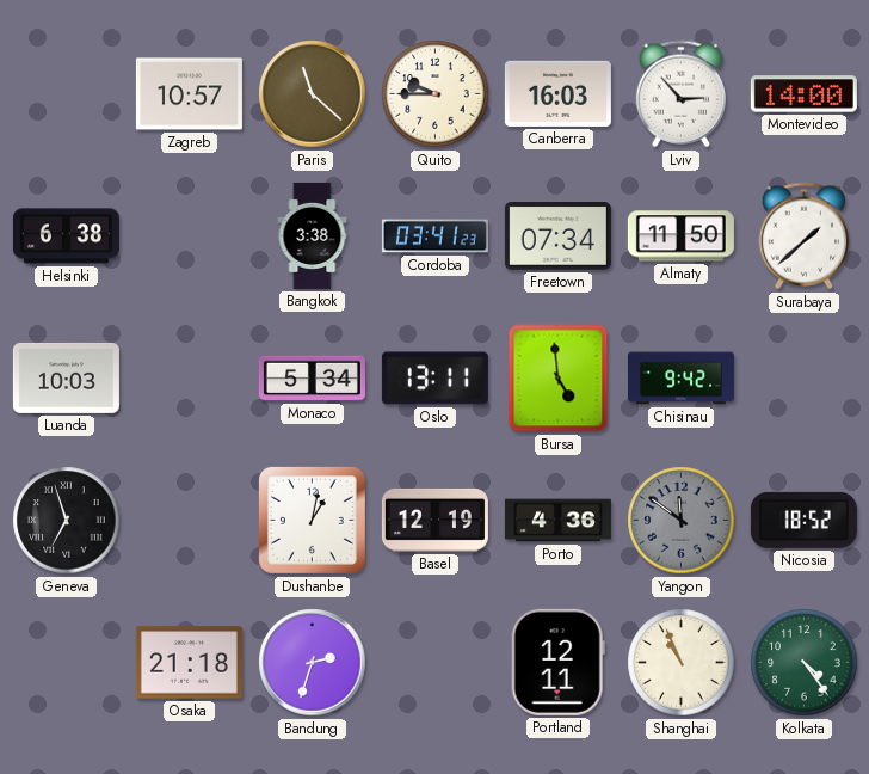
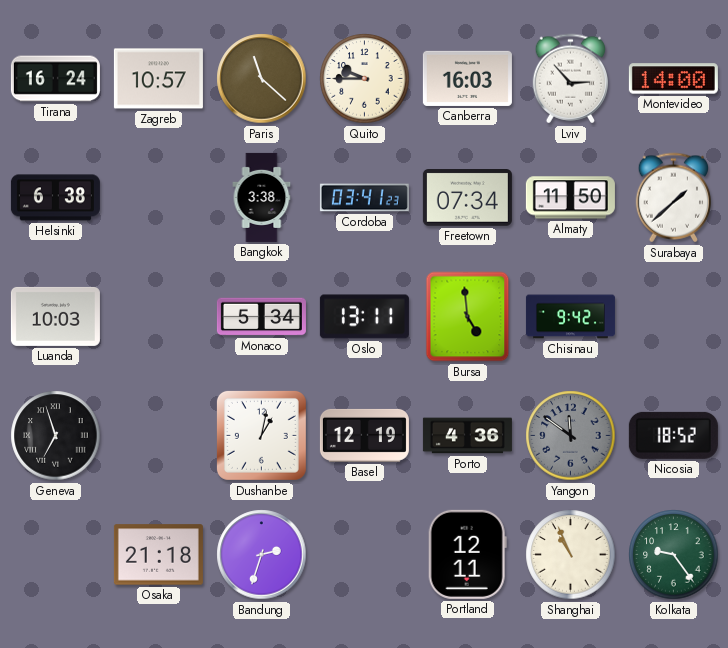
Tirana: none -> 16:24 (55, 79)
Kolkata: 4:24 -> 9:24 (674, 555)
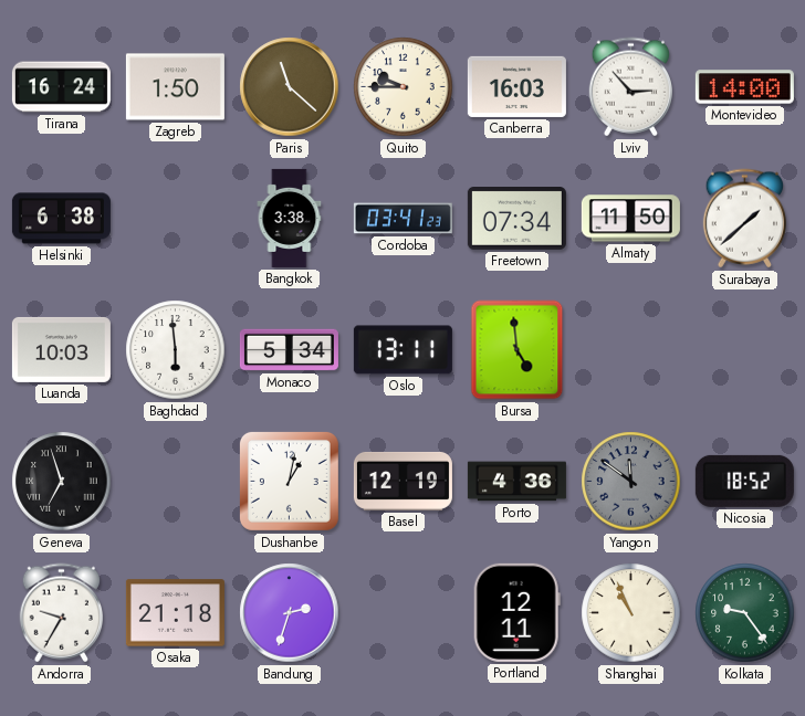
Zagreb: 10:57 -> 1:50 (175, 87)
Baghdad: none -> 5:59 (176, 350)
Chisinau: 9:42 -> none (570, 317)
Andorra: none -> 9:35 (61, 613)
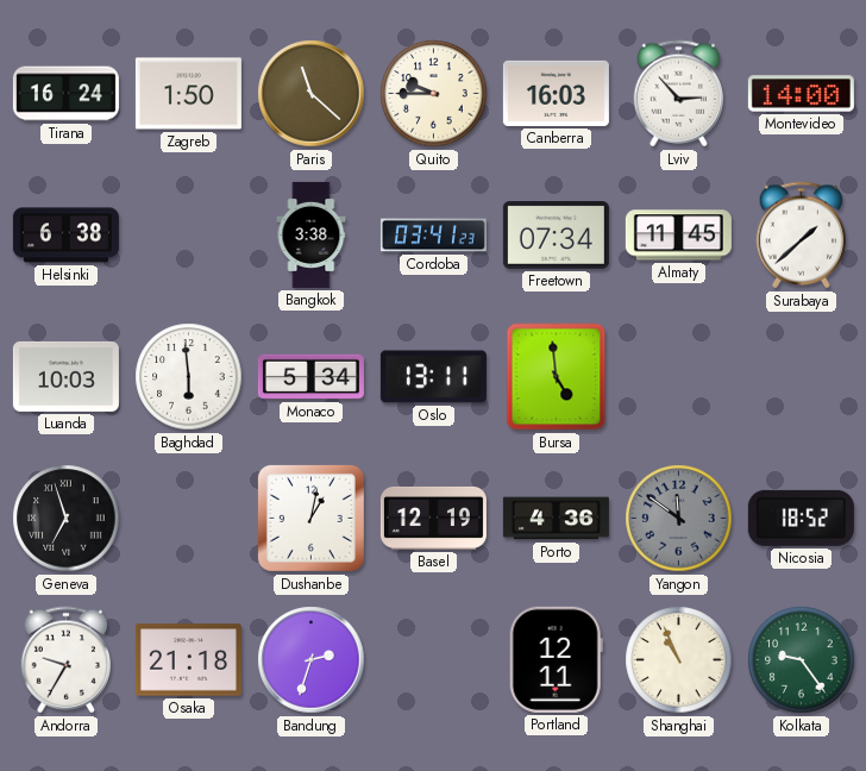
Almaty: 11:50 -> 11:45 (678, 236)
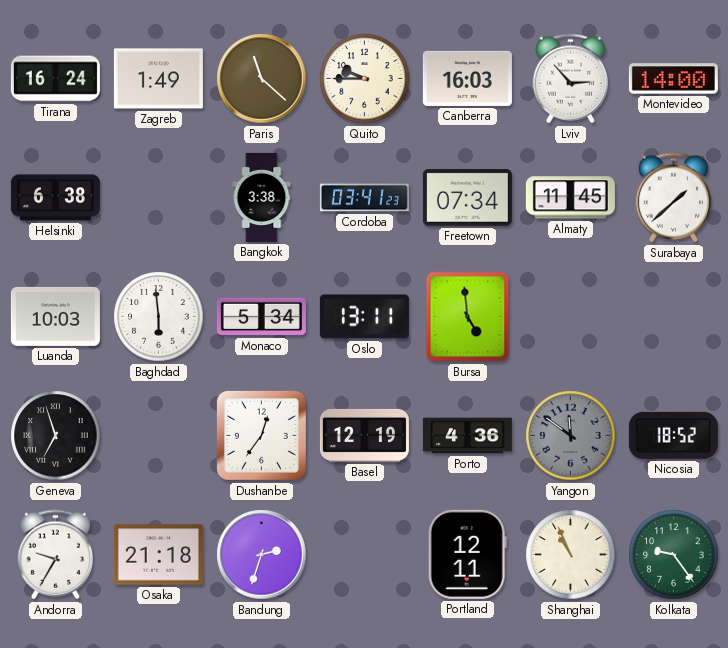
Zagreb: 1:50 -> 1:49 (158, 79)
Dushanbe: 1:02 -> 12:36 (261, 435)
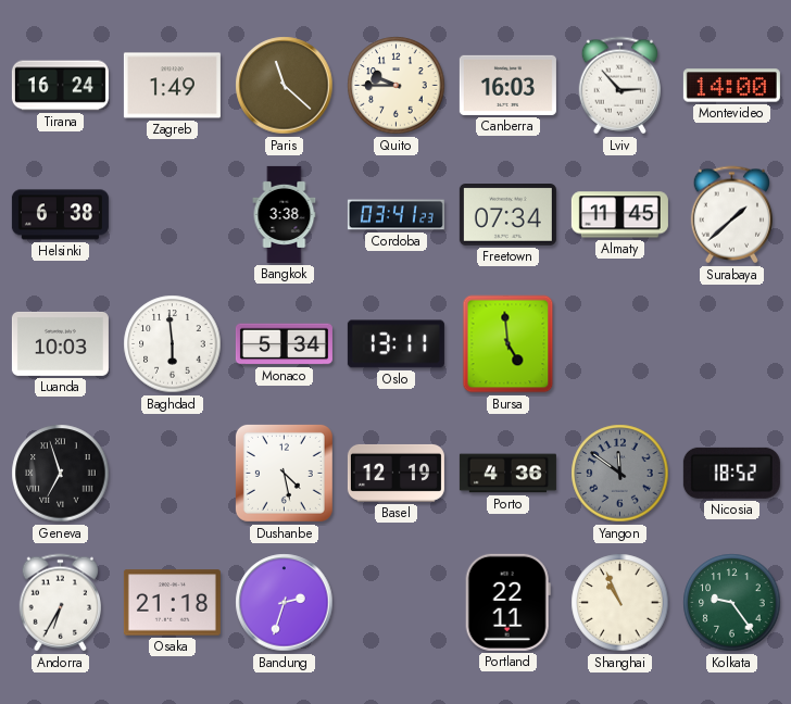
Dushanbe: 12:36 -> 4:28 (284, 473)
Andorra: 9:35 -> 6:35 (60, 603)
Portland: 12:11 -> 22:11 (507, 602)
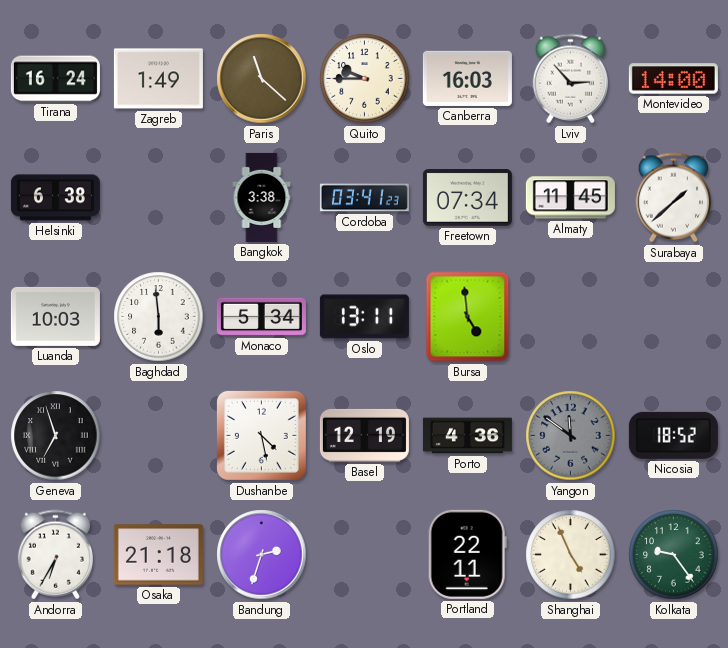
Shanghai: 10:56 -> 4:56 (571, 555)
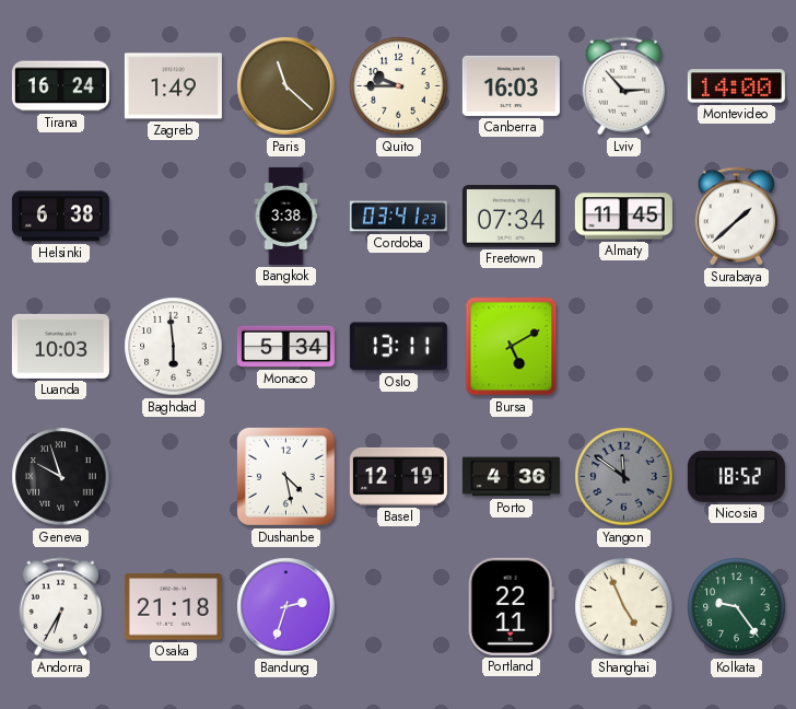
Bursa: 4:59 -> 5:10 (512, 347)
Geneva: 6:57 -> 9:57 (61, 477)
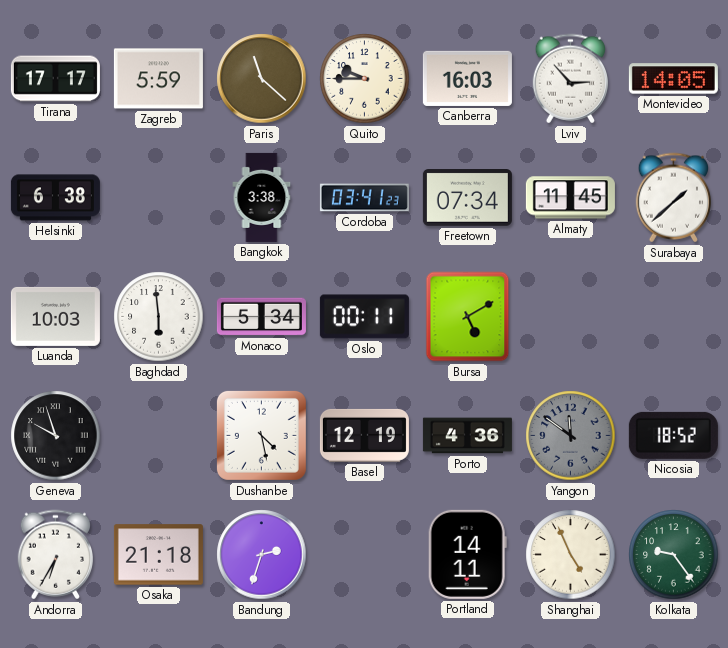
Tirana: 16:24 -> 17:17 (55, 79)
Zagreb: 1:49 -> 5:59 (158, 79)
Montevideo: 14:00 -> 14:05 (673, 79)
Oslo: 13:11 -> 00:11 (364, 317)
Portland: 22:11 -> 14:11 (467, 554)
